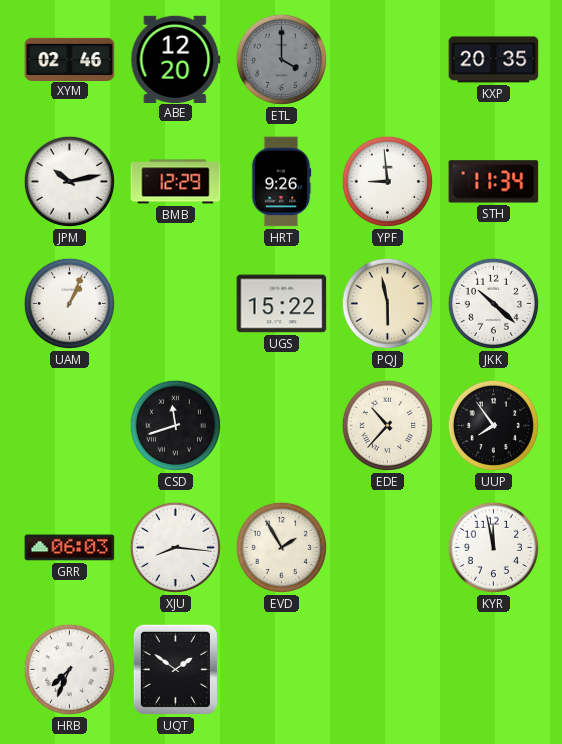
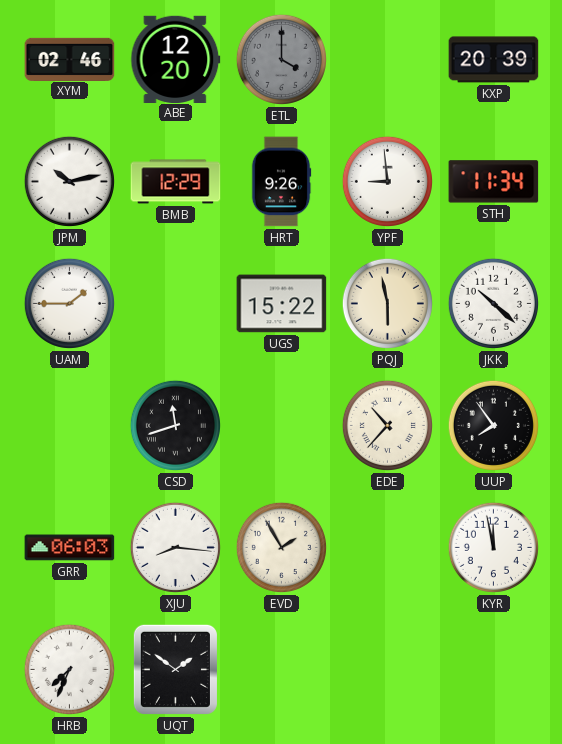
KXP: 20:35 -> 20:39 (494, 60)
UAM: 1:04 -> 1:45 (69, 303)
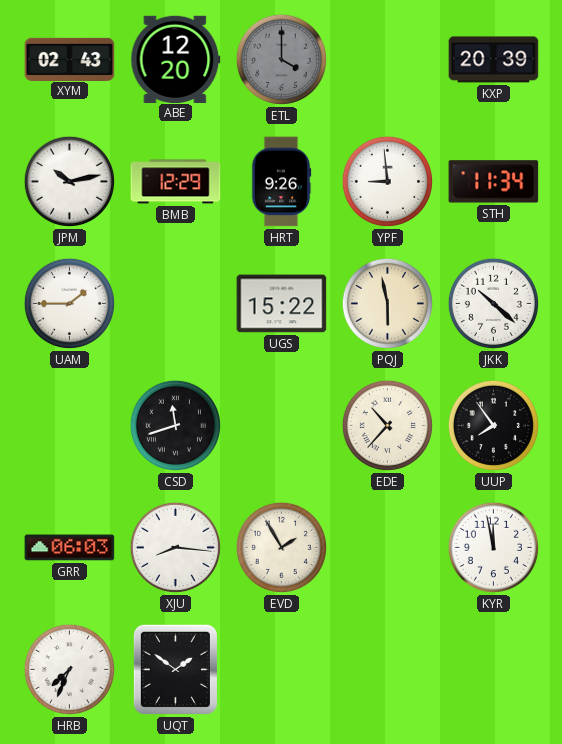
XYM: 02:46 -> 02:43 (70, 59)
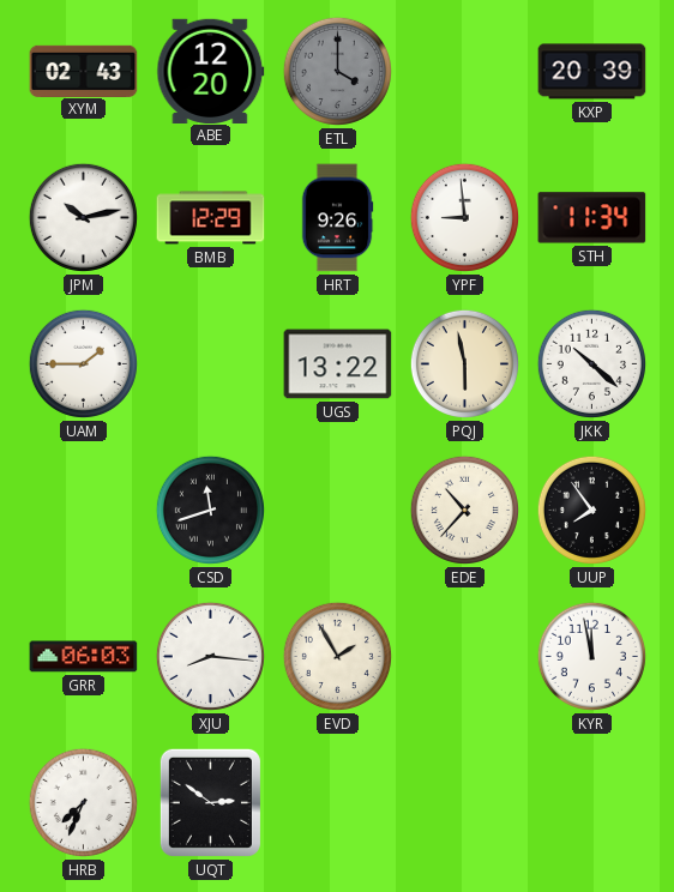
UGS: 15:22 -> 13:22 (338, 364)
UQT: 1:51 -> 2:51 (210, 802)
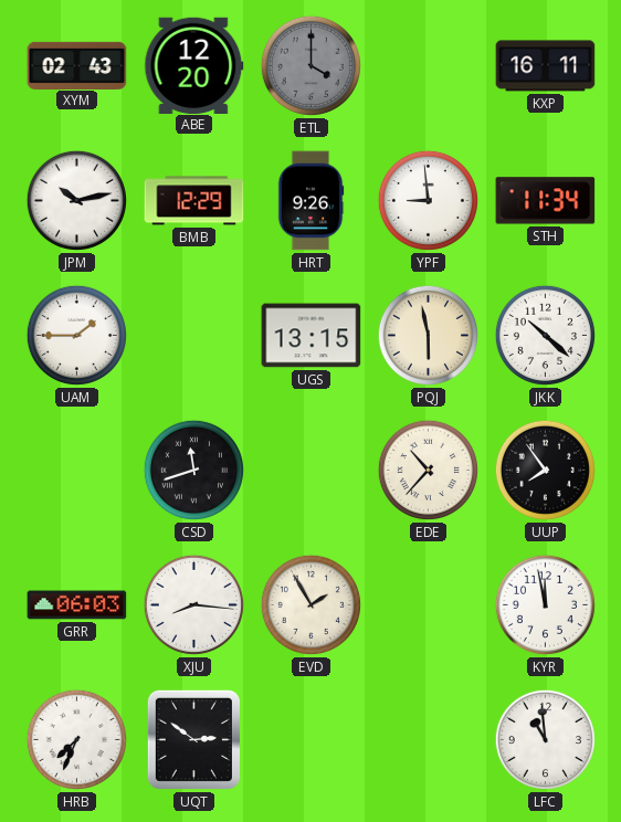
KXP: 20:39 -> 16:11 (546, 66)
UGS: 13:22 -> 13:15 (312, 336)
LFC: none -> 10:59 (545, 739)
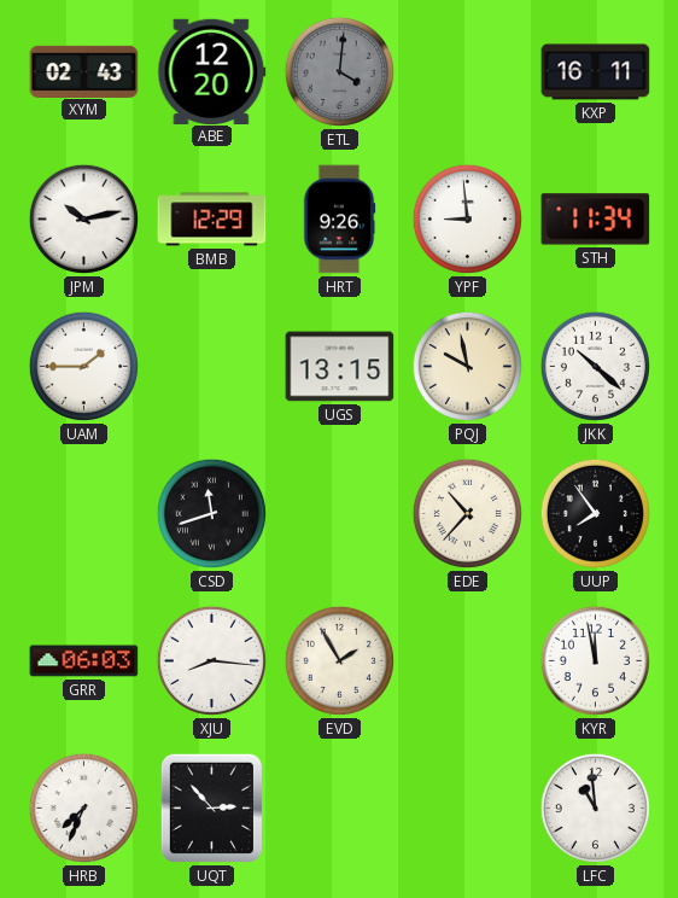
ETL: 4:00 -> 4:01 (339, 71)
PQJ: 5:58 -> 9:58 (467, 366)
UQT: 2:51 -> 2:53 (211, 807)
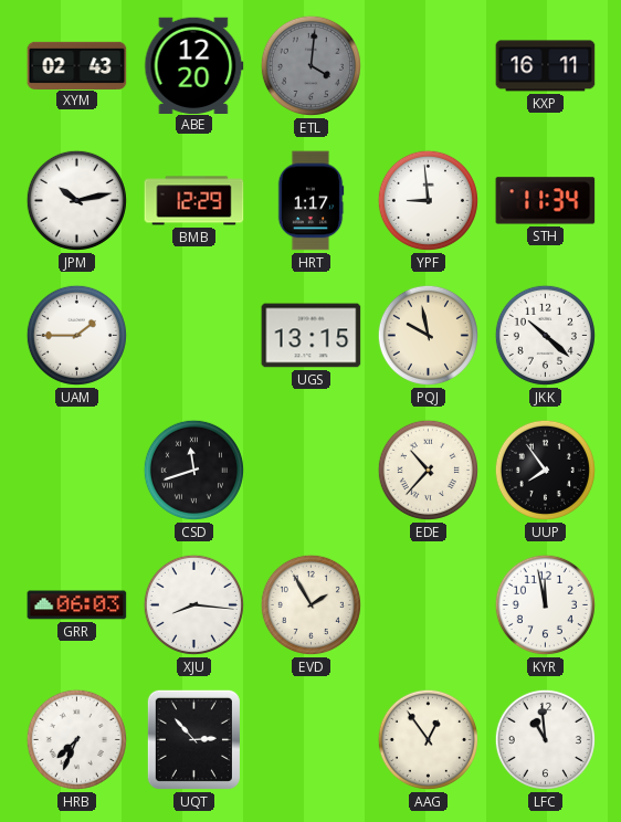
HRT: 9:26 -> 1:17 (310, 201)
AAG: none -> 12:54 (428, 739)
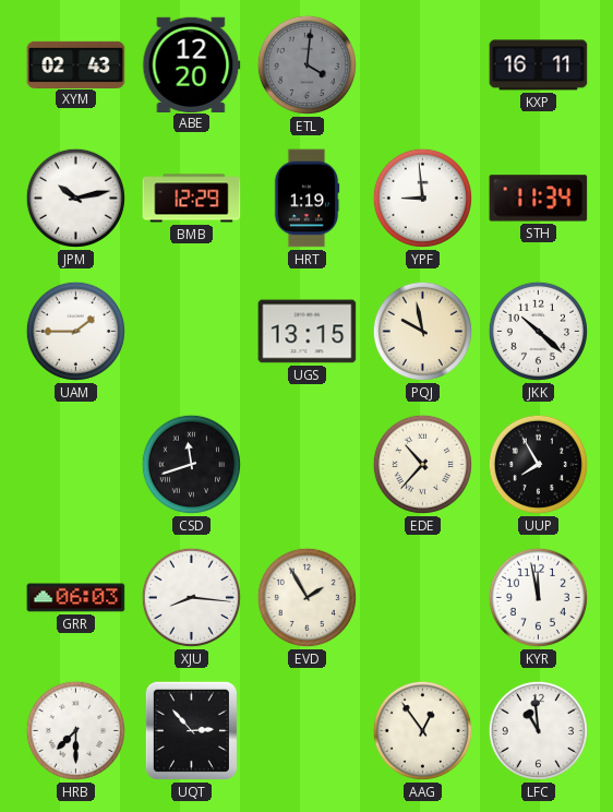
HRT: 1:17 -> 1:19 (306, 199)
UUP: 7:54 -> 7:55 (538, 464)
HRB: 7:34 -> 7:30 (75, 730)
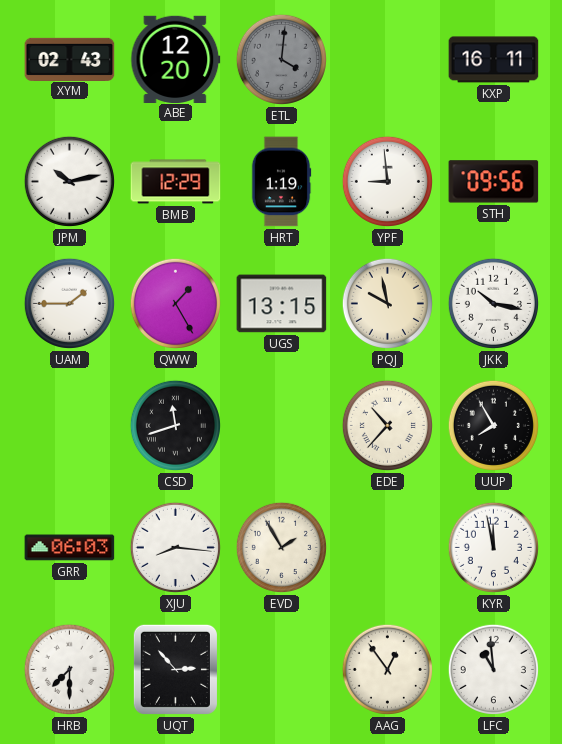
STH: 11:34 -> 09:56 (494, 182)
QWW: none -> 1:25 (175, 303)
JKK: 10:22 -> 10:17 (493, 303)
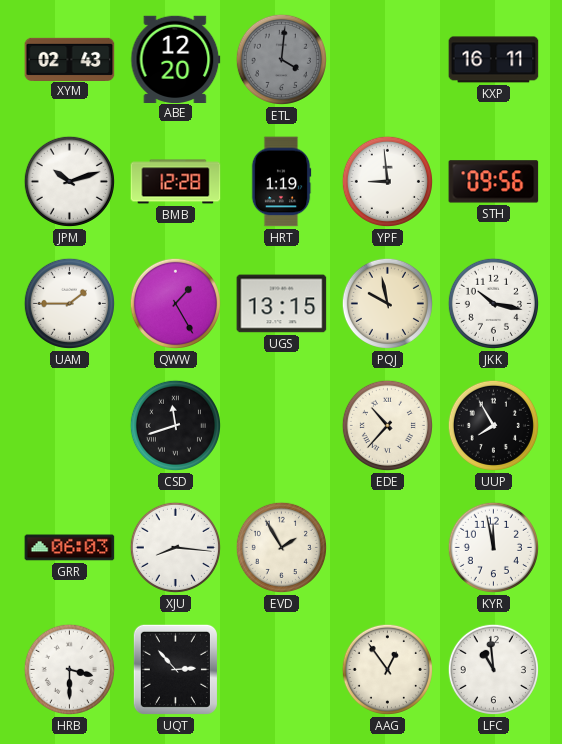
JPM: 10:13 -> 10:12 (69, 181)
BMB: 12:29 -> 12:28 (176, 182)
HRB: 7:30 -> 3:30 (69, 669)
